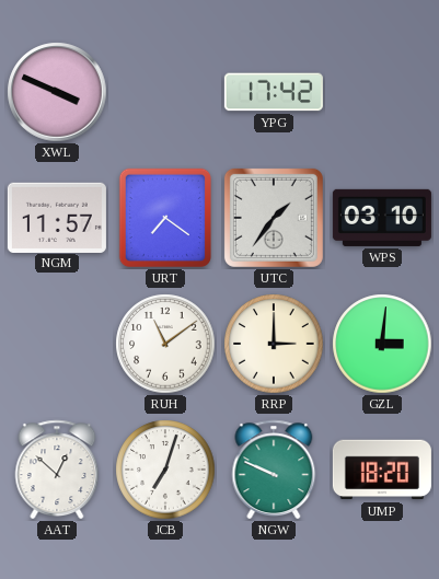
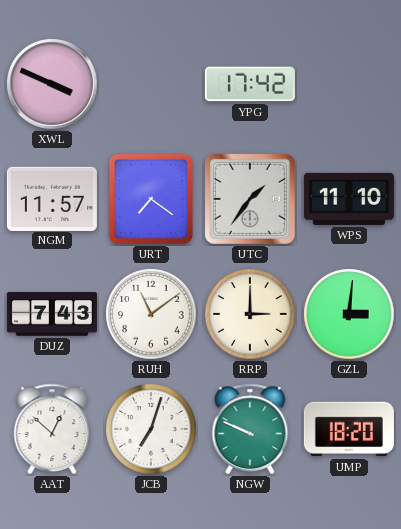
WPS: 03:10 -> 11:10 (349, 199)
DUZ: none -> 7:43 (52, 314)
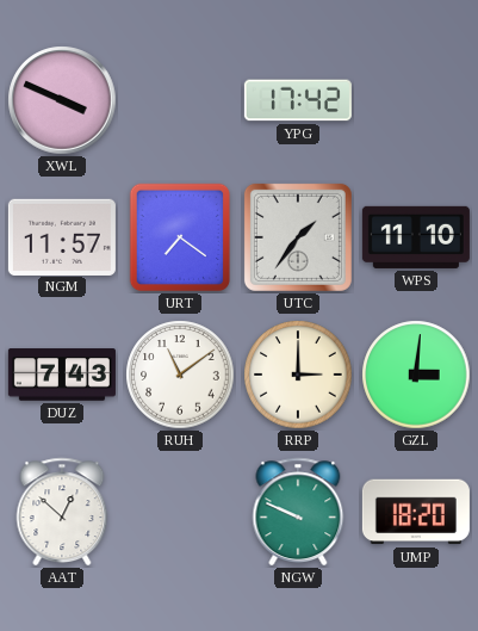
JCB: 7:03 -> none (151, 429)
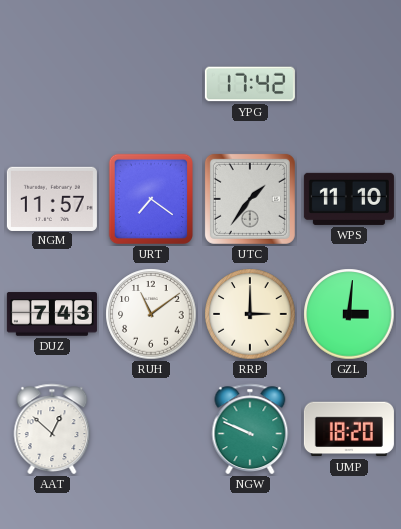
XWL: 3:49 -> none (62, 100)
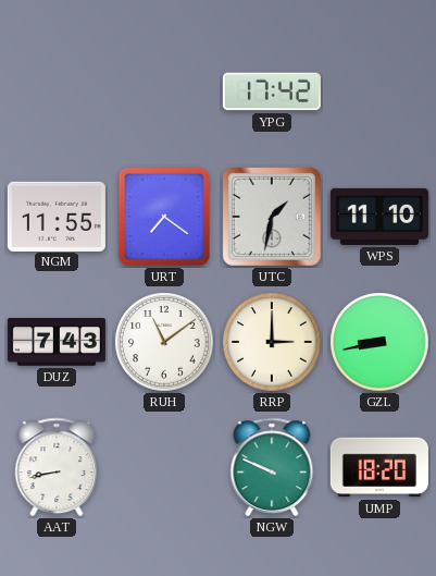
NGM: 11:57 -> 11:55 (57, 216)
UTC: 1:36 -> 1:32 (272, 217)
GZL: 3:01 -> 8:43 (379, 342)
AAT: 12:52 -> 8:43 (57, 467)
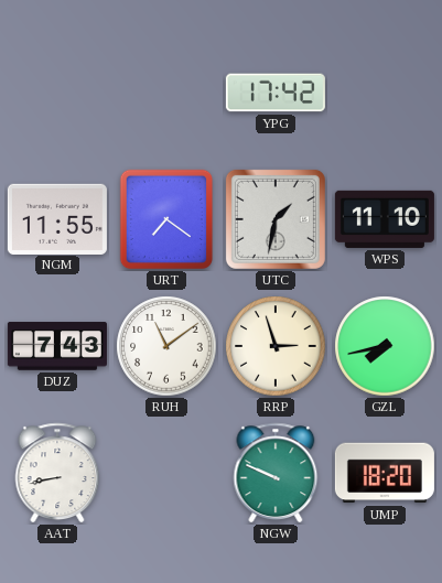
RRP: 3:00 -> 2:57 (276, 346)
GZL: 8:43 -> 7:43 (385, 346)
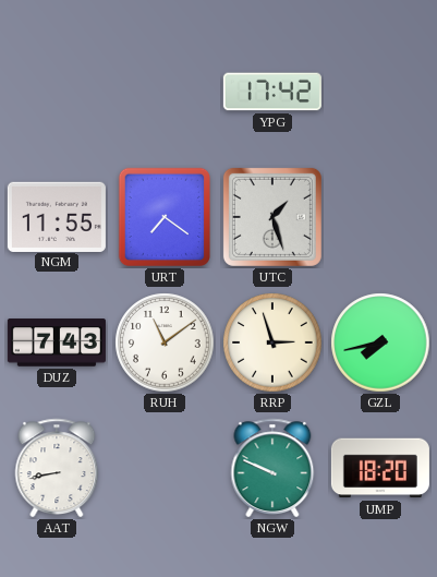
UTC: 1:32 -> 1:27 (272, 217)
WPS: 11:10 -> none (385, 219)
